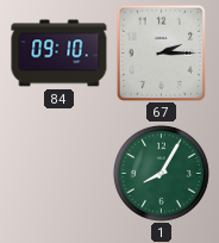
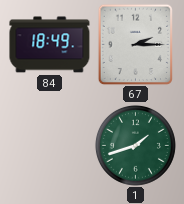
84: 09:10 -> 18:49 (50, 45)
1: 8:05 -> 1:42 (135, 145)
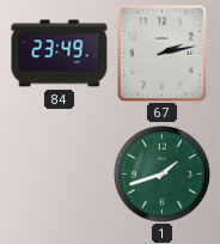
84: 18:49 -> 23:49 (60, 54)
67: 2:15 -> 2:13 (163, 53)
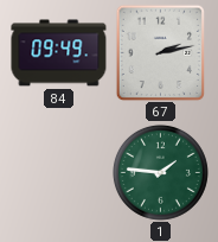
84: 23:49 -> 09:49 (59, 53)
1: 1:42 -> 1:46 (160, 172)
